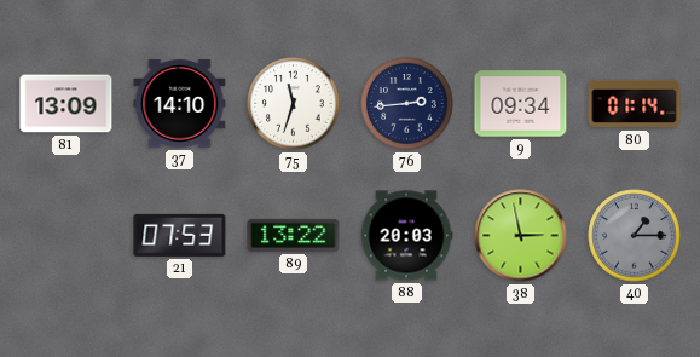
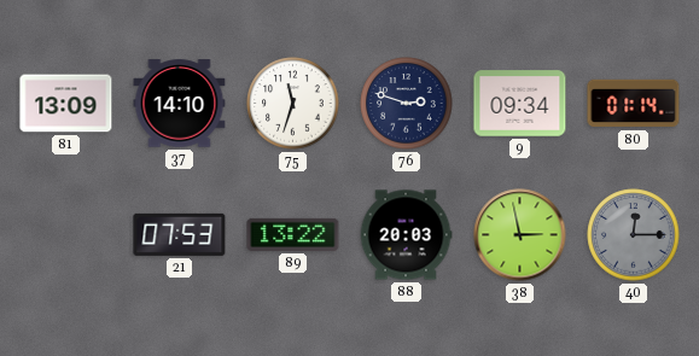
76: 2:44 -> 2:48 (407, 104)
40: 1:15 -> 12:15 (634, 235)
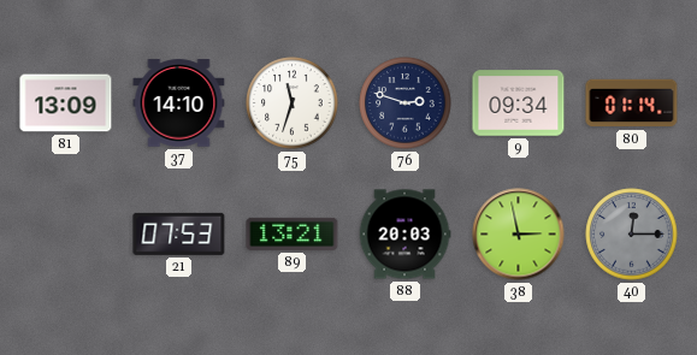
89: 13:22 -> 13:21 (293, 233)
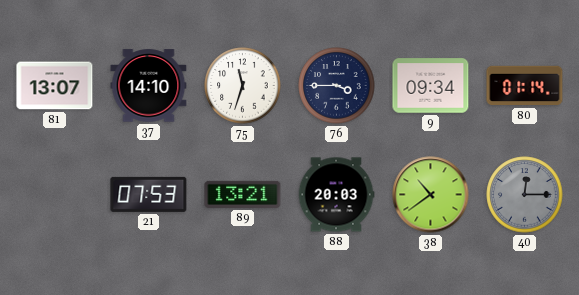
81: 13:09 -> 13:07 (55, 86)
76: 2:48 -> 3:45 (337, 86)
38: 2:58 -> 10:39 (431, 195)
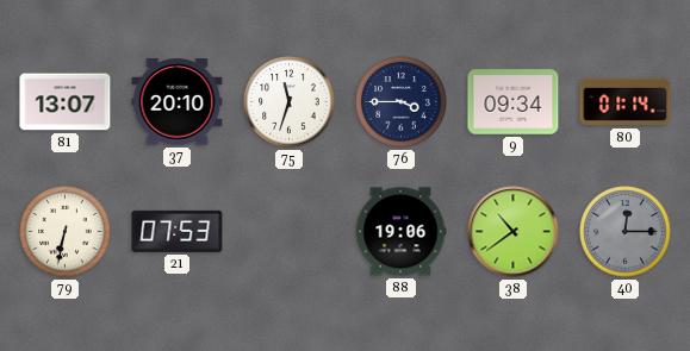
37: 14:10 -> 20:10 (178, 102)
79: none -> 6:32 (66, 232)
89: 13:21 -> none (243, 194)
88: 20:03 -> 19:06 (400, 232)
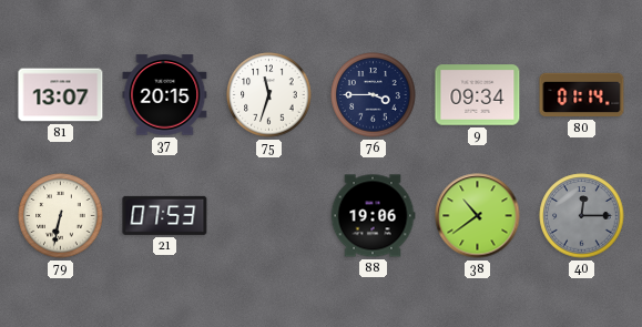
37: 20:10 -> 20:15 (165, 95)
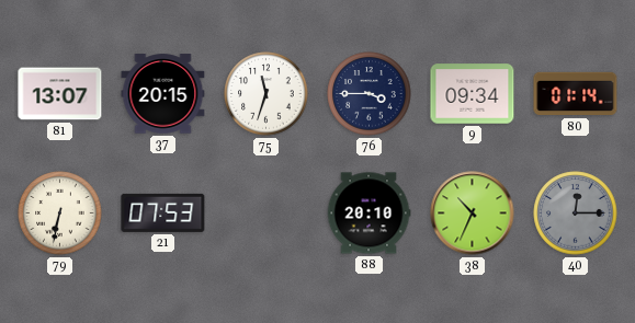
88: 19:06 -> 20:10 (368, 214)
38: 10:39 -> 10:34 (473, 214)
